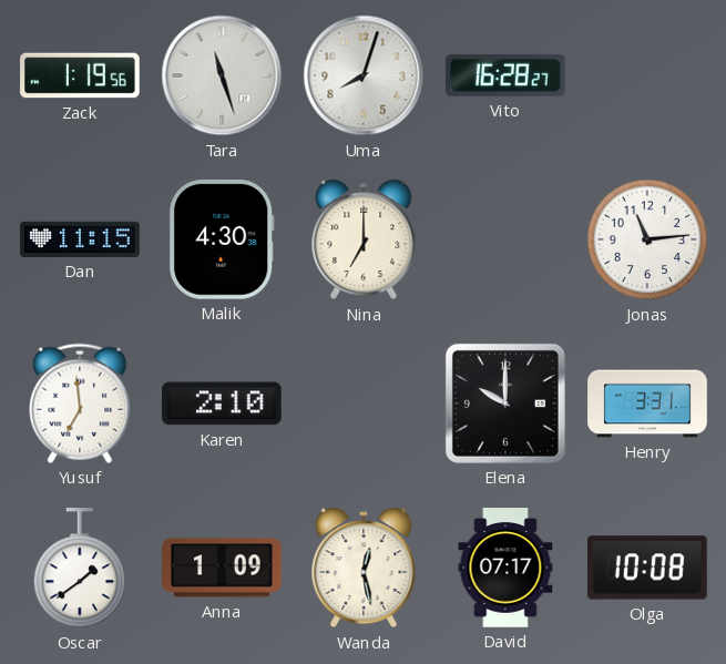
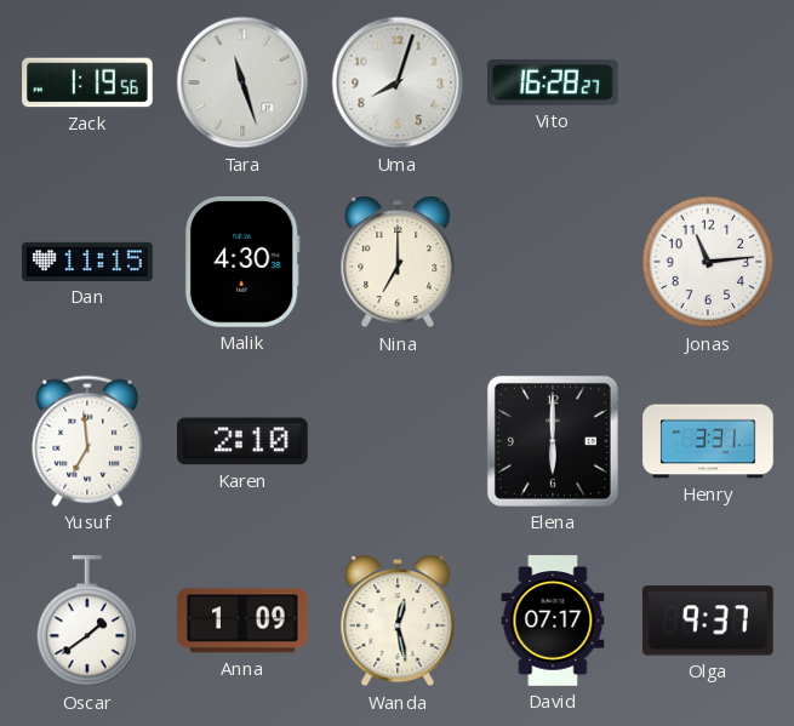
Elena: 10:00 -> 6:00 (553, 441)
Olga: 10:08 -> 9:37 (709, 621)
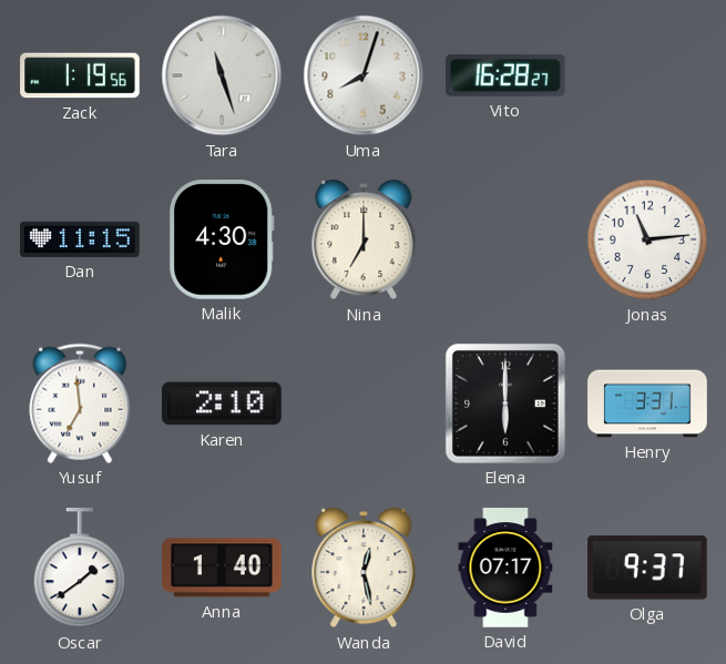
Anna: 1:09 -> 1:40 (222, 568)
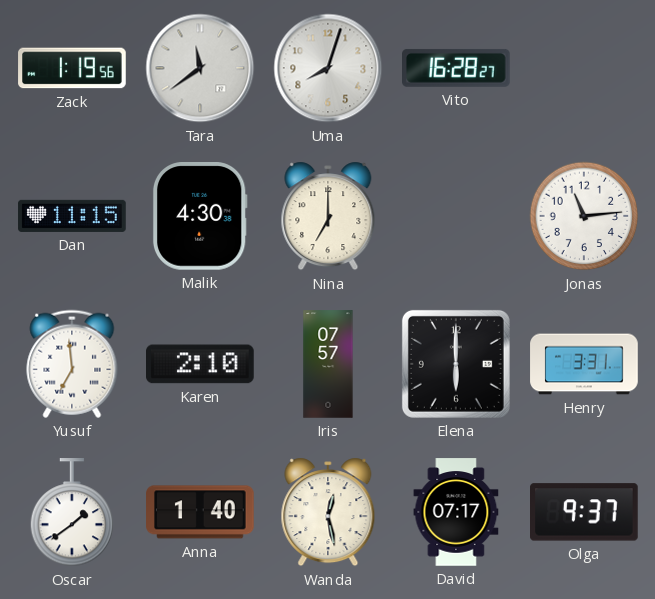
Tara: 11:27 -> 11:39 (200, 68)
Iris: none -> 07:57 (328, 364)
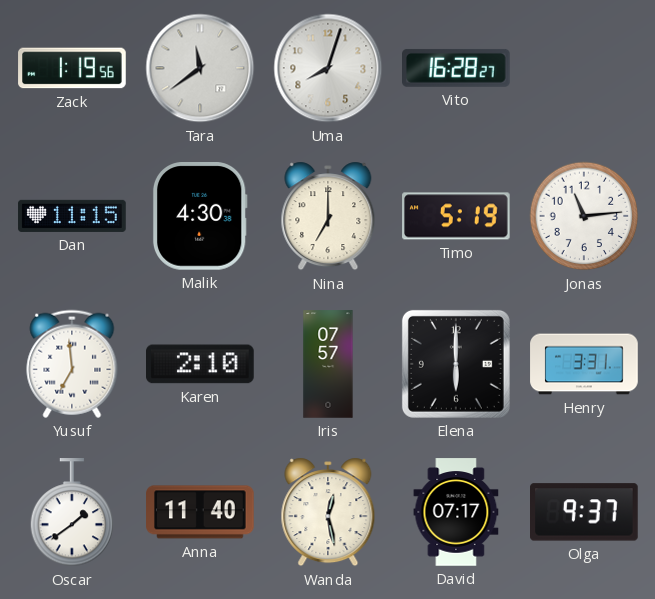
Timo: none -> 5:19 (456, 216)
Anna: 1:40 -> 11:40 (200, 512)
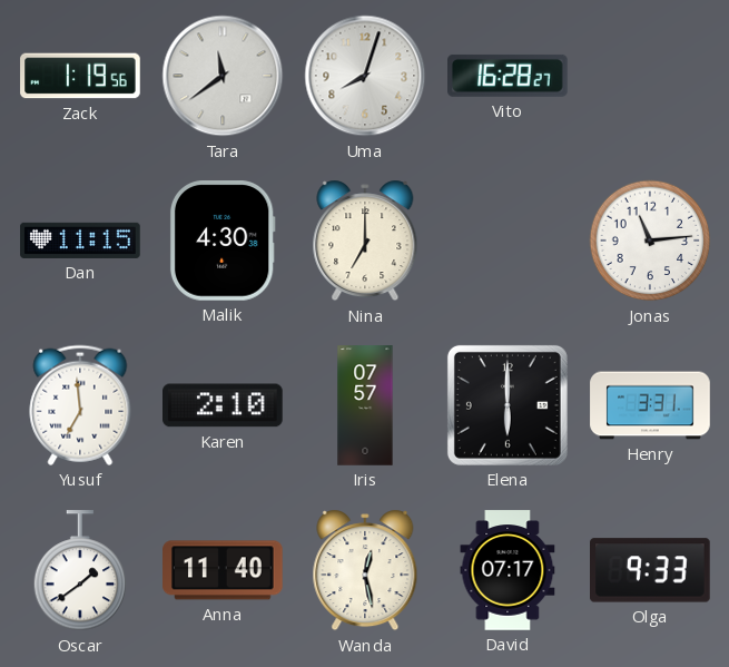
Timo: 5:19 -> none (456, 216)
Olga: 9:37 -> 9:33 (651, 570)
